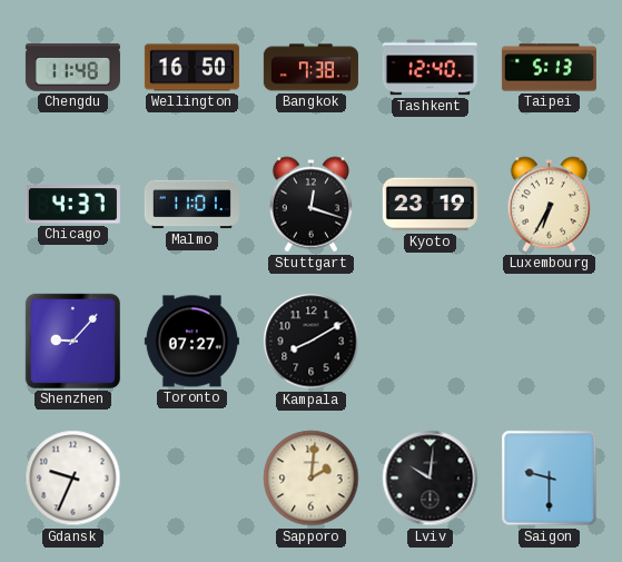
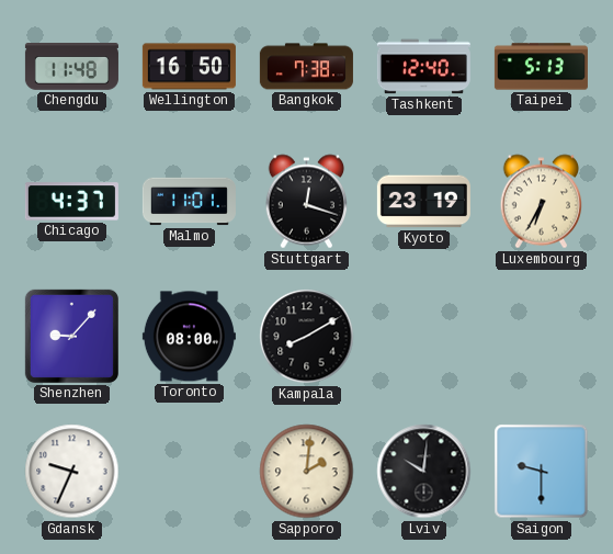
Toronto: 07:27 -> 08:00 (189, 337)
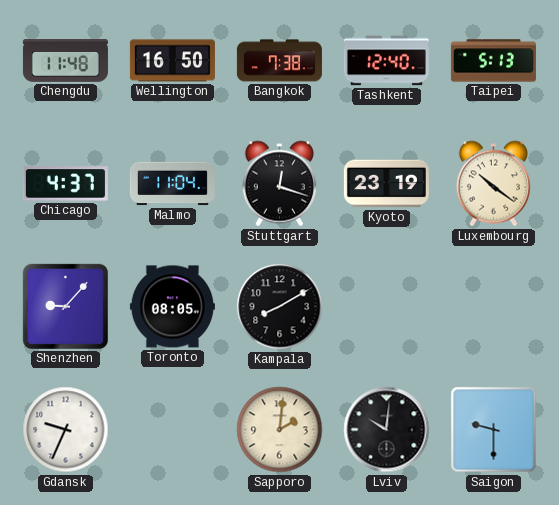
Malmo: 11:01 -> 11:04 (172, 184)
Luxembourg: 6:35 -> 10:21 (494, 184)
Toronto: 08:00 -> 08:05 (172, 307)
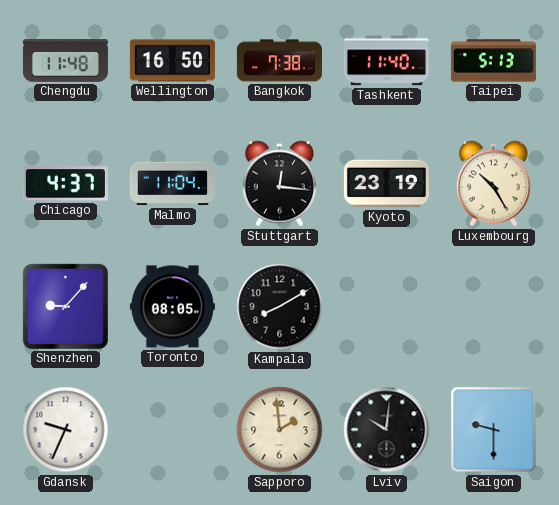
Tashkent: 12:40 -> 11:40 (386, 61)
Stuttgart: 12:18 -> 12:16 (280, 184)
Luxembourg: 10:21 -> 10:25 (494, 184)
Sapporo: 2:01 -> 1:59 (280, 430)
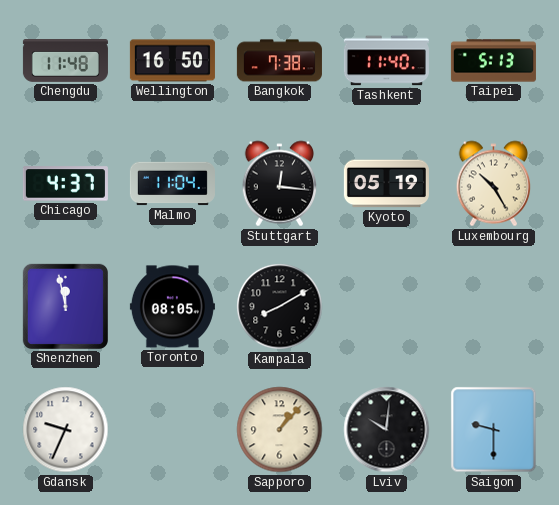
Kyoto: 23:19 -> 05:19 (386, 184)
Shenzhen: 9:07 -> 11:58 (65, 306)
Sapporo: 1:59 -> 1:07 (280, 430)
